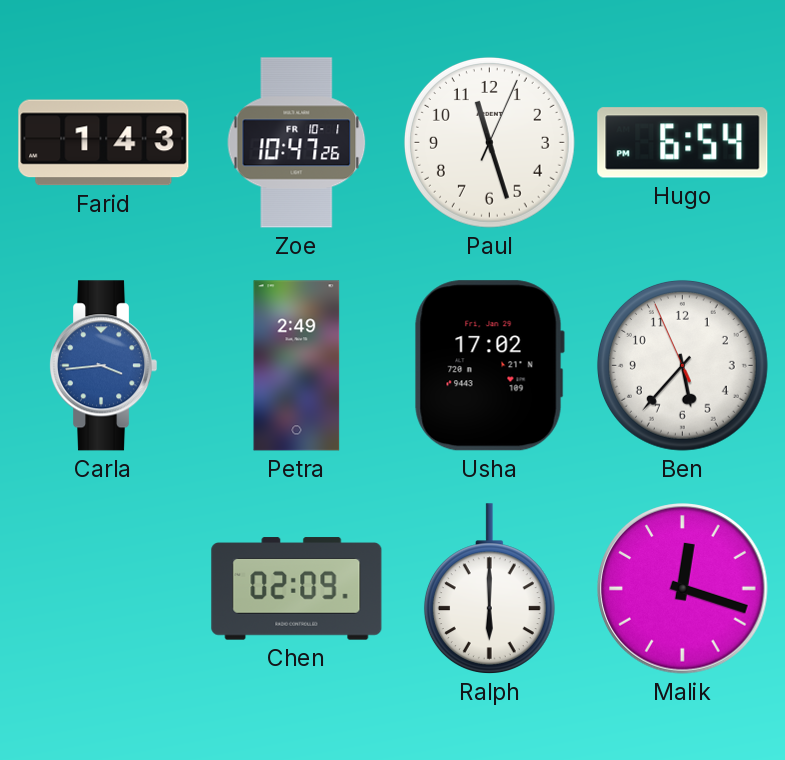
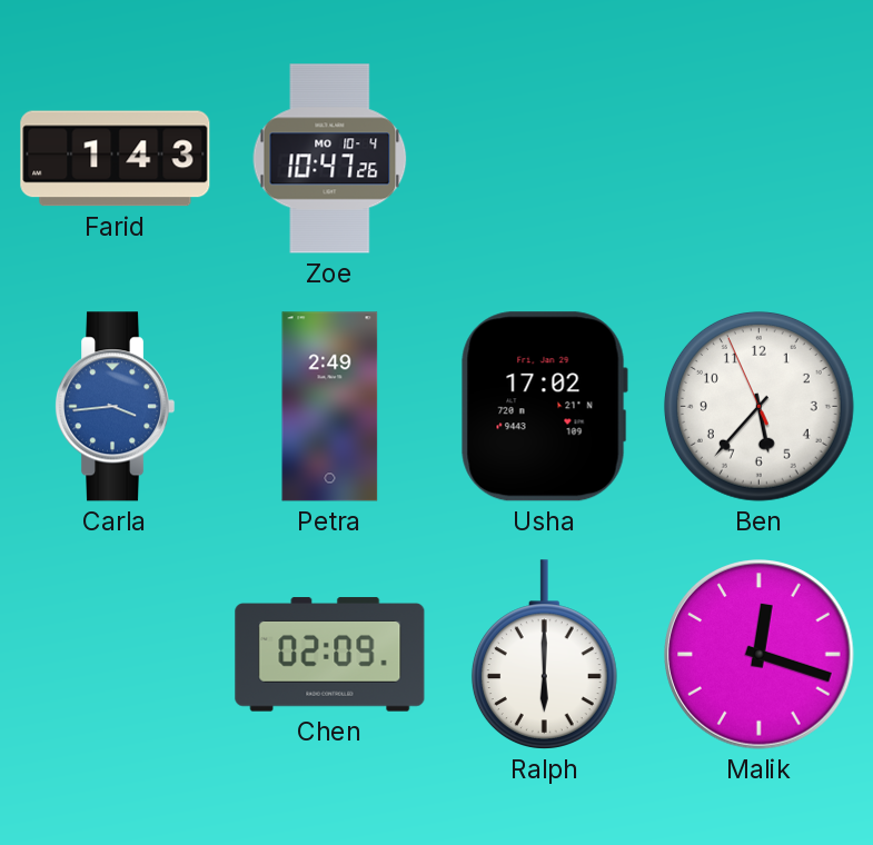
Zoe date: FR 10-1 -> MO 10-4 (330, 159)
Paul: 11:27 -> none (489, 142)
Hugo: 6:54 -> none (683, 143)
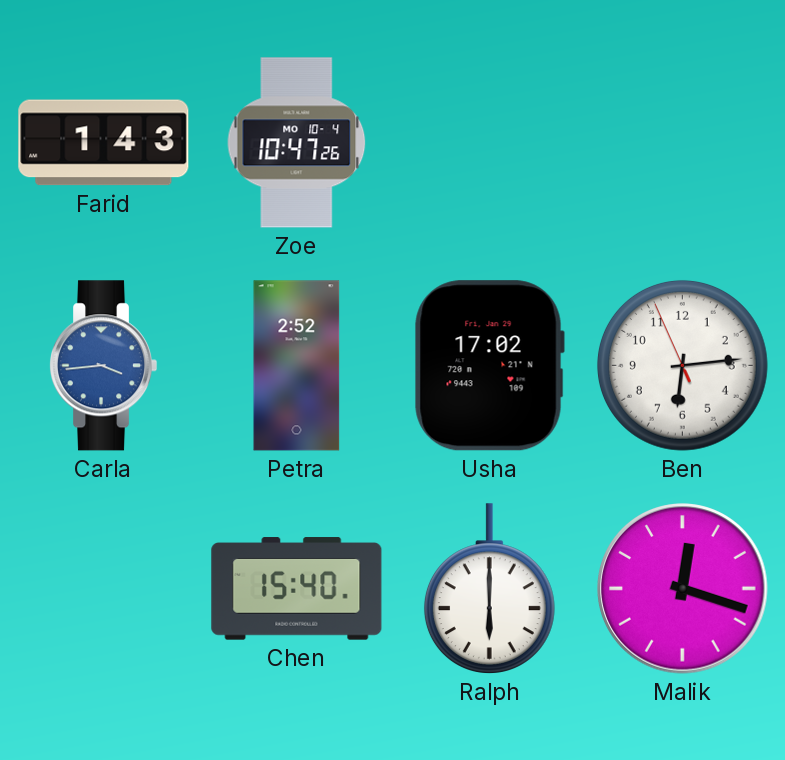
Petra: 2:49 -> 2:52 (297, 366)
Ben: 5:36 -> 6:13 (682, 365)
Chen: 02:09 -> 15:40 (297, 589)
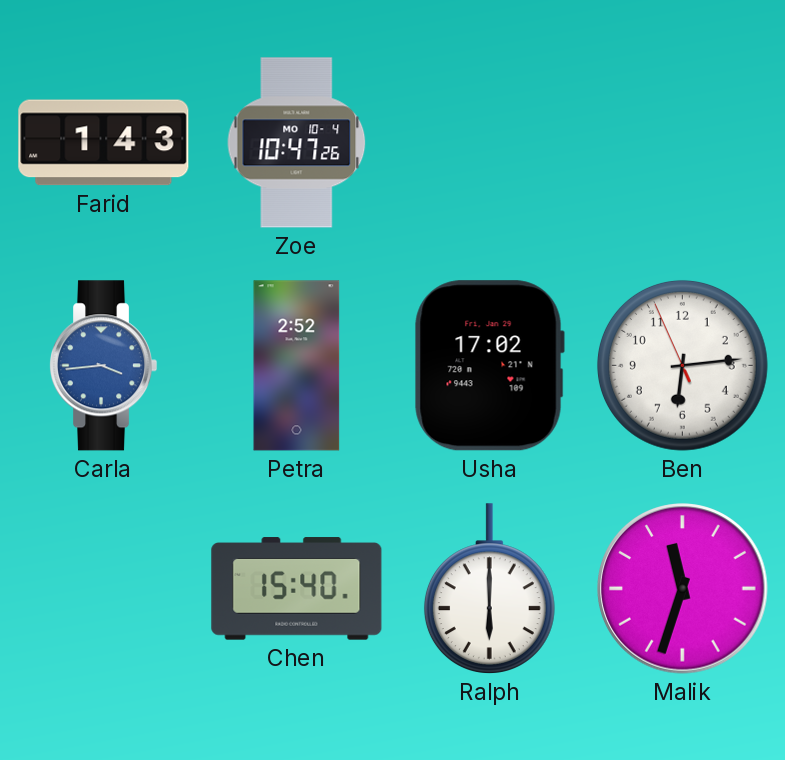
Malik: 12:18 -> 11:33 (683, 589)
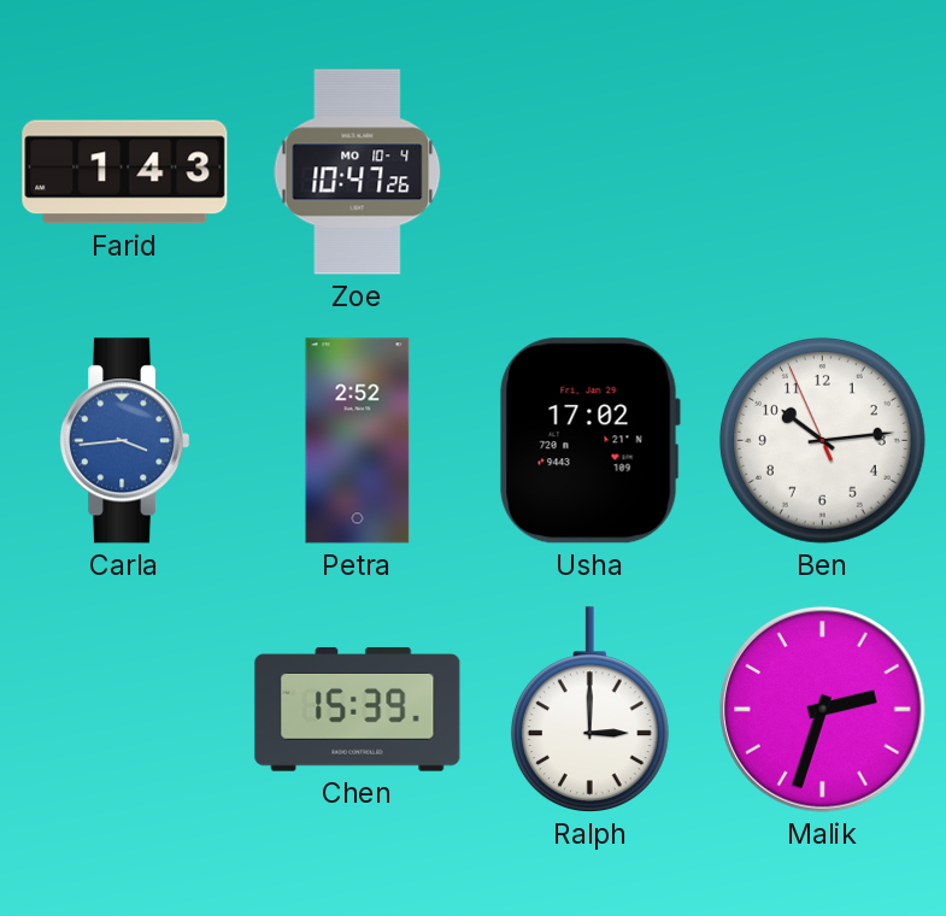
Ben: 6:13 -> 10:13 (822, 440)
Chen: 15:40 -> 15:39 (358, 710)
Ralph: 6:00 -> 3:00 (589, 710)
Malik: 11:33 -> 2:33 (823, 710)
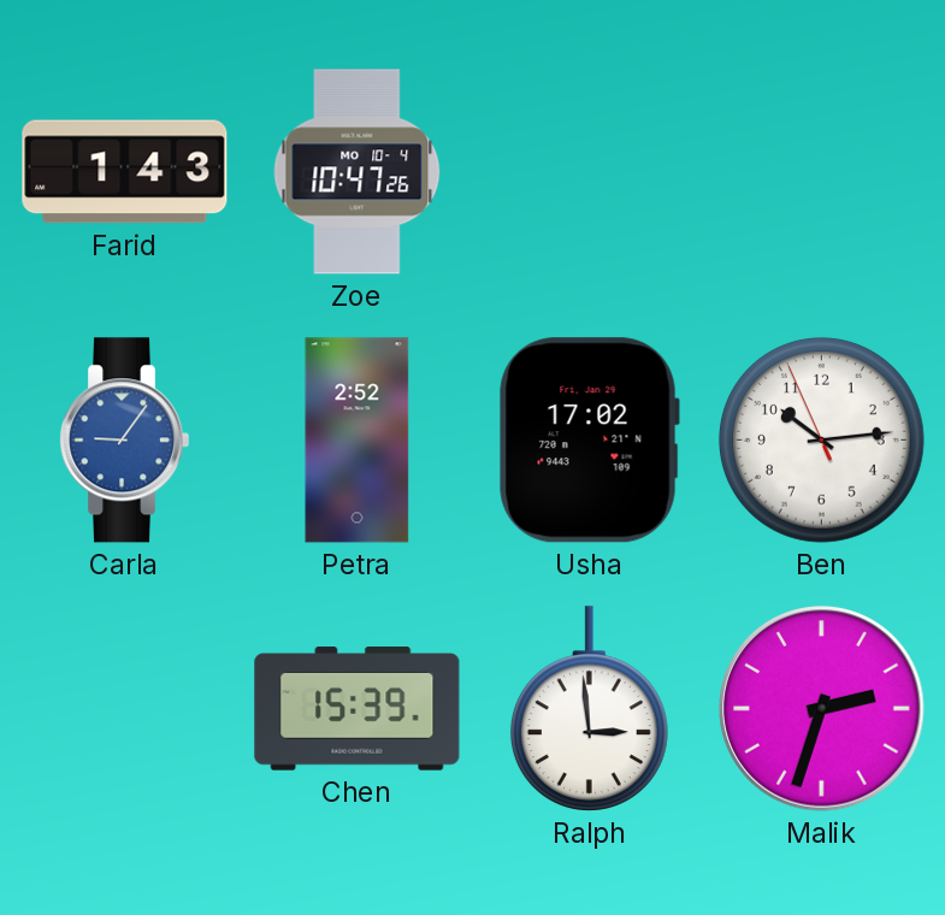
Carla: 3:44 -> 9:06 (124, 441)
Ralph: 3:00 -> 2:59 (589, 709)
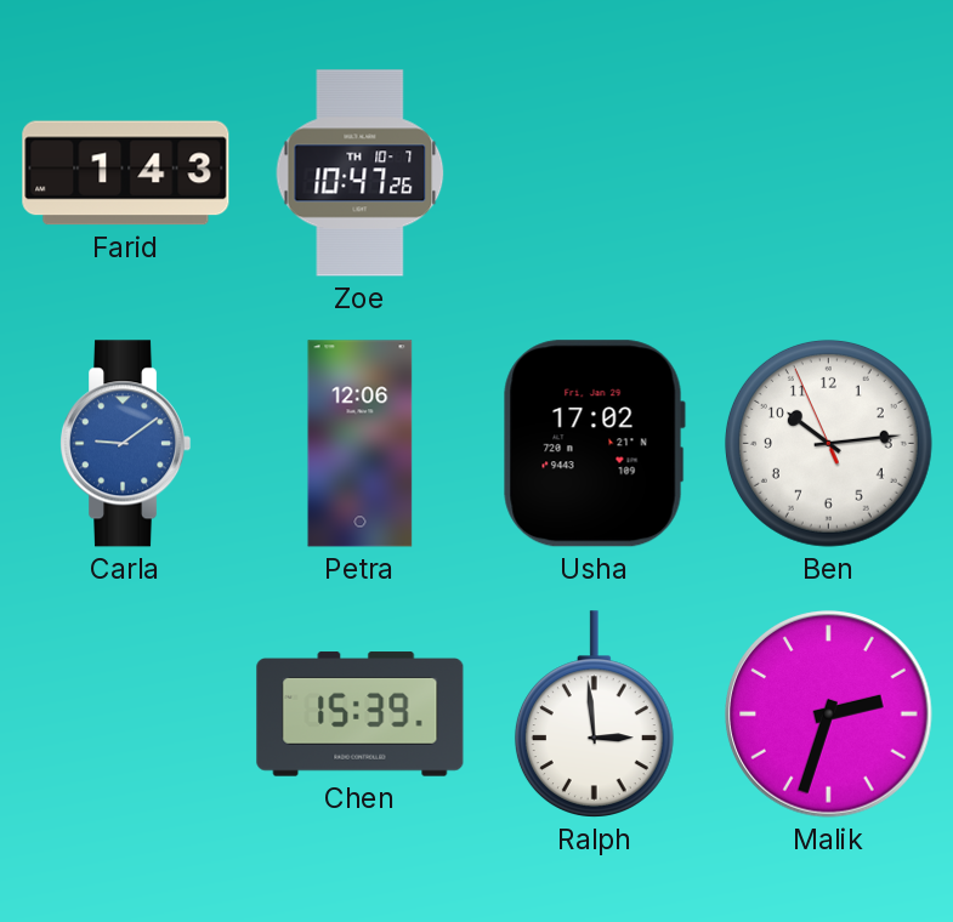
Zoe date: MO 10-4 -> TH 10-7 (361, 173)
Carla: 9:06 -> 9:09 (125, 444)
Petra: 2:52 -> 12:06 (361, 444)
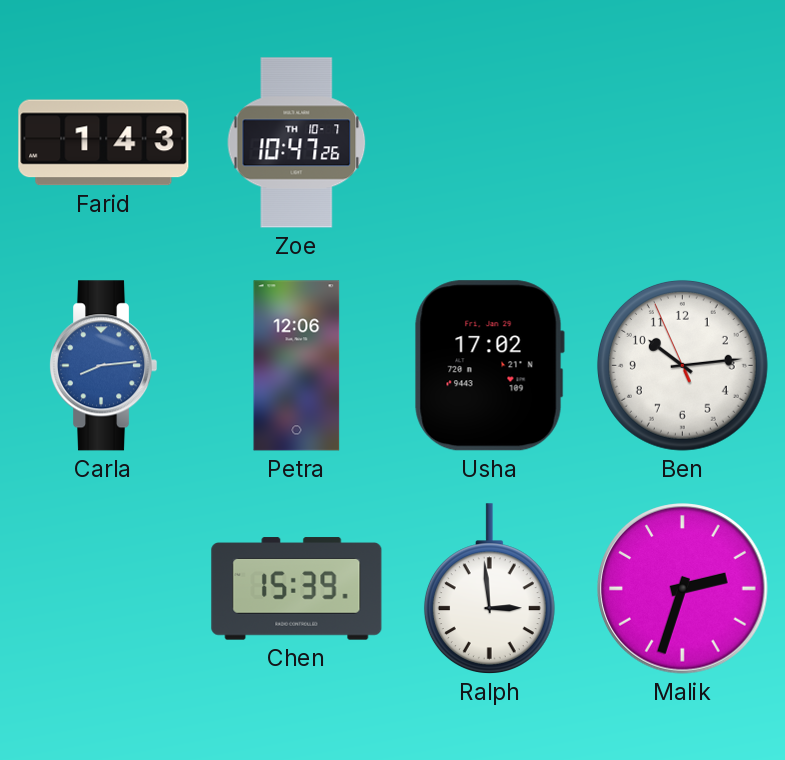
Carla: 9:09 -> 8:14 (103, 366)
